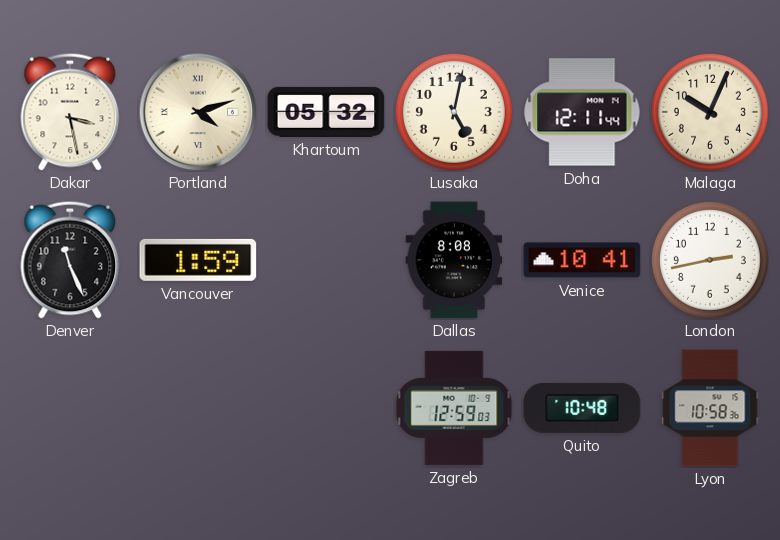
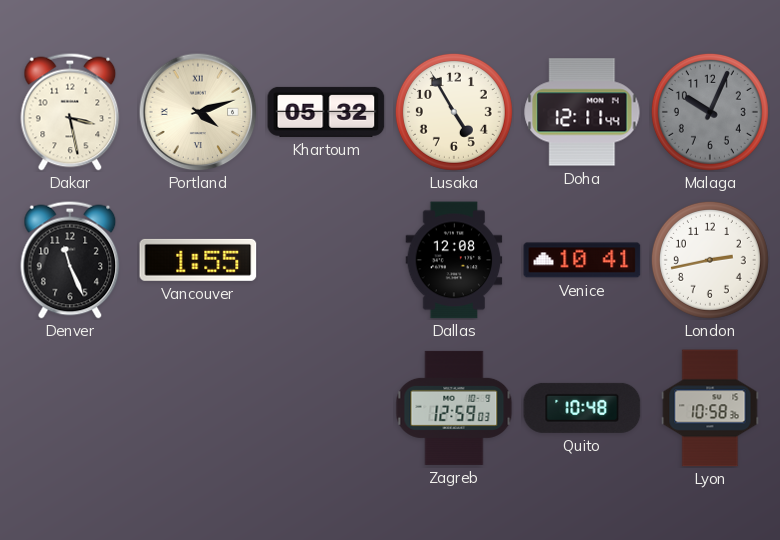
Lusaka: 5:02 -> 4:55 (454, 112)
Malaga dial: cream -> grey (710, 112)
Vancouver: 1:59 -> 1:55 (198, 260)
Dallas: 8:08 -> 12:08 (454, 260)
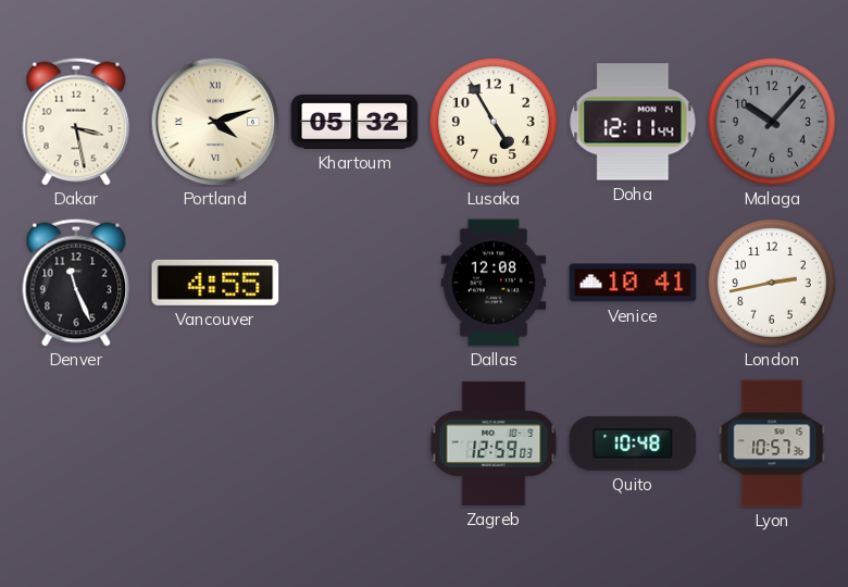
Malaga: 10:04 -> 10:07 (772, 122)
Vancouver: 1:55 -> 4:55 (215, 283)
Lyon: 10:58 -> 10:57 (772, 444)
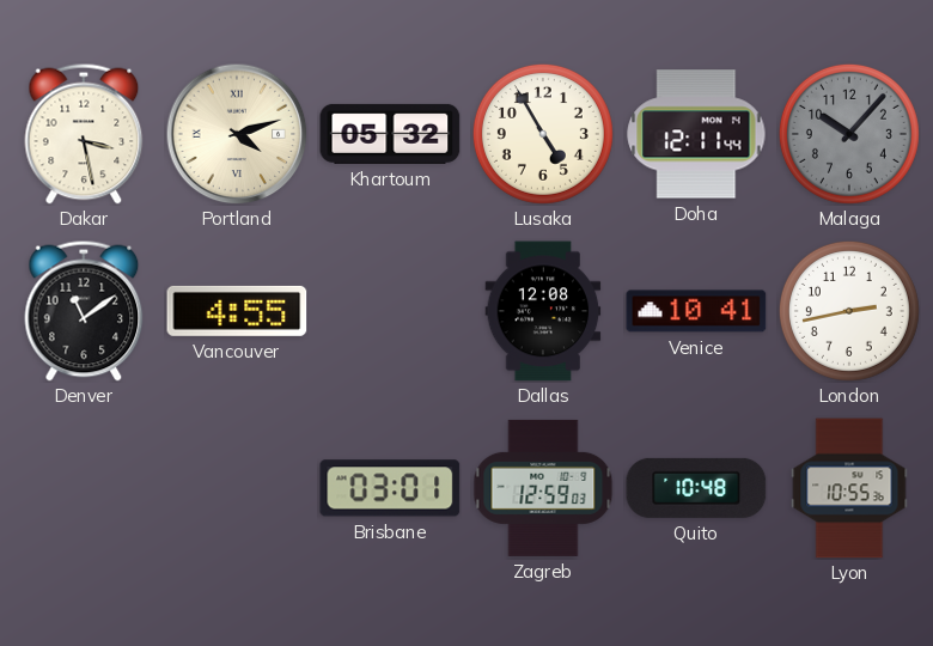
Denver: 11:26 -> 11:09 (84, 311)
Brisbane: none -> 03:01 (390, 488)
Lyon: 10:57 -> 10:55 (849, 488)
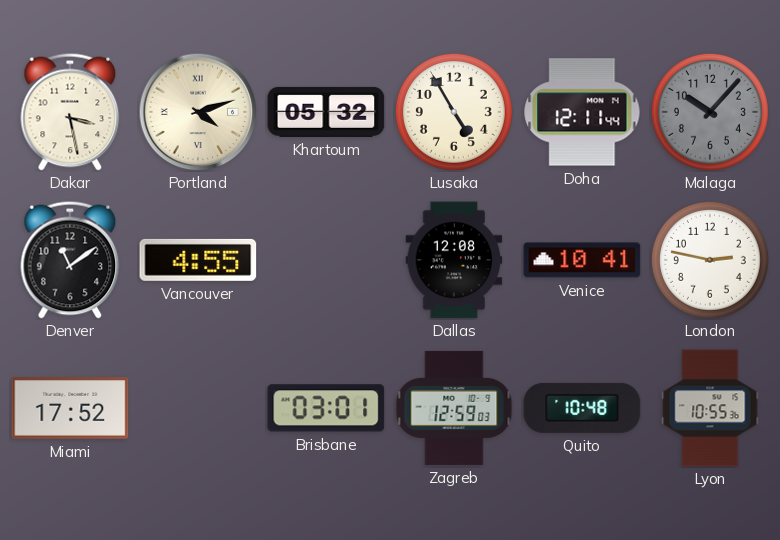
London: 2:43 -> 2:47 (710, 260)
Miami: none -> 17:52 (70, 409)
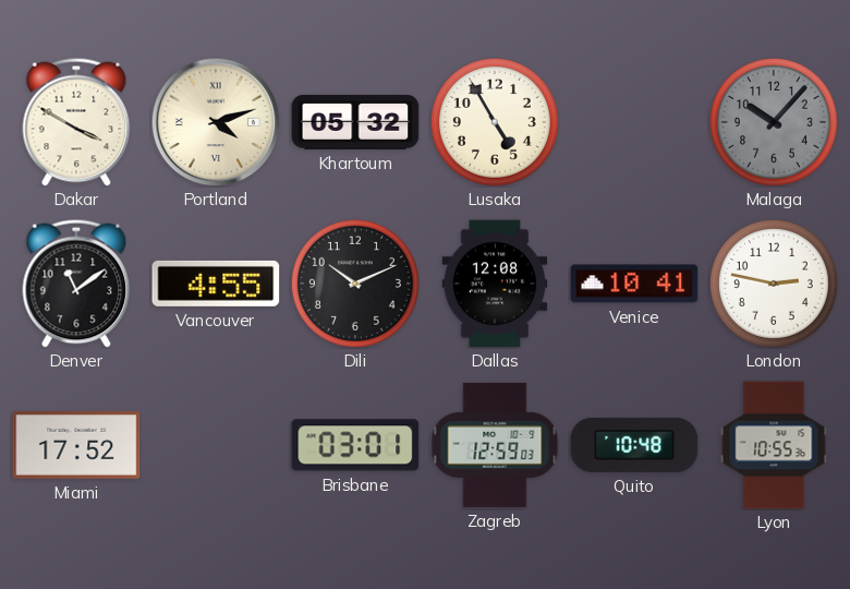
Dakar: 3:28 -> 3:50 (76, 122)
Doha: 12:11 -> none (582, 112)
Dili: none -> 10:11 (355, 284)
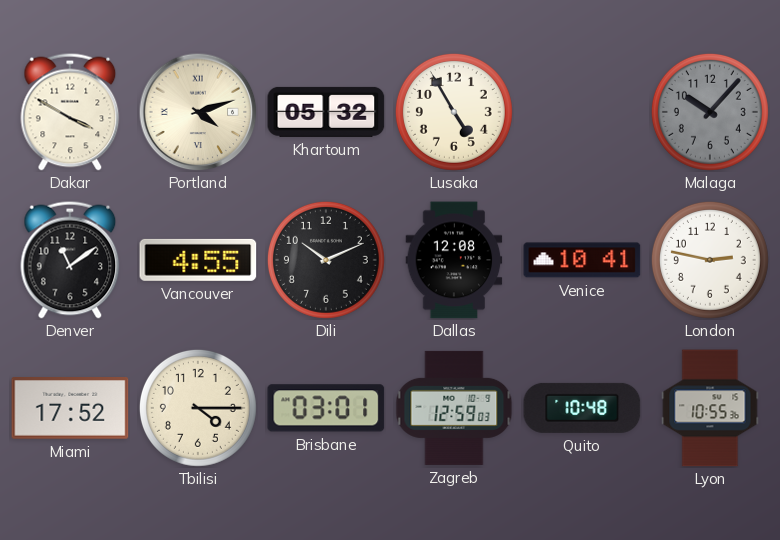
Tbilisi: none -> 4:15 (198, 408)
